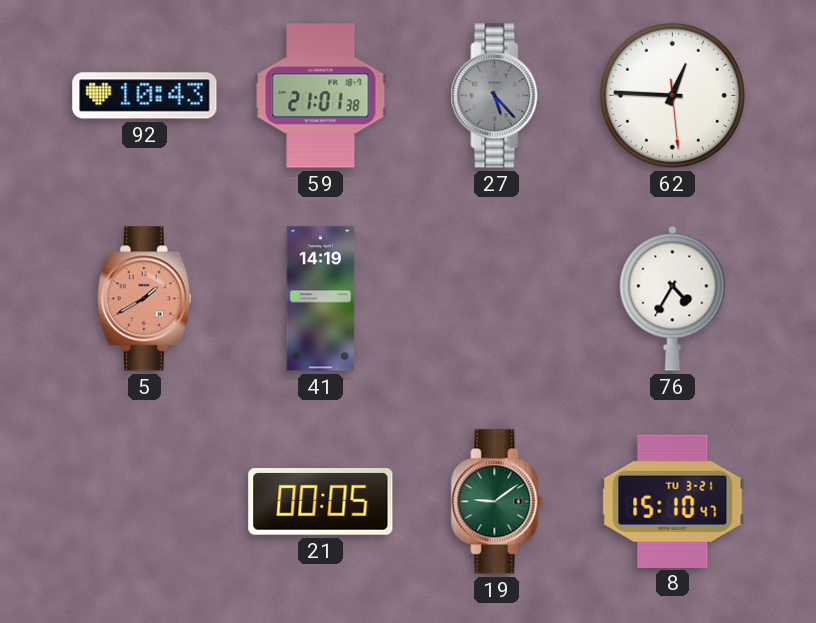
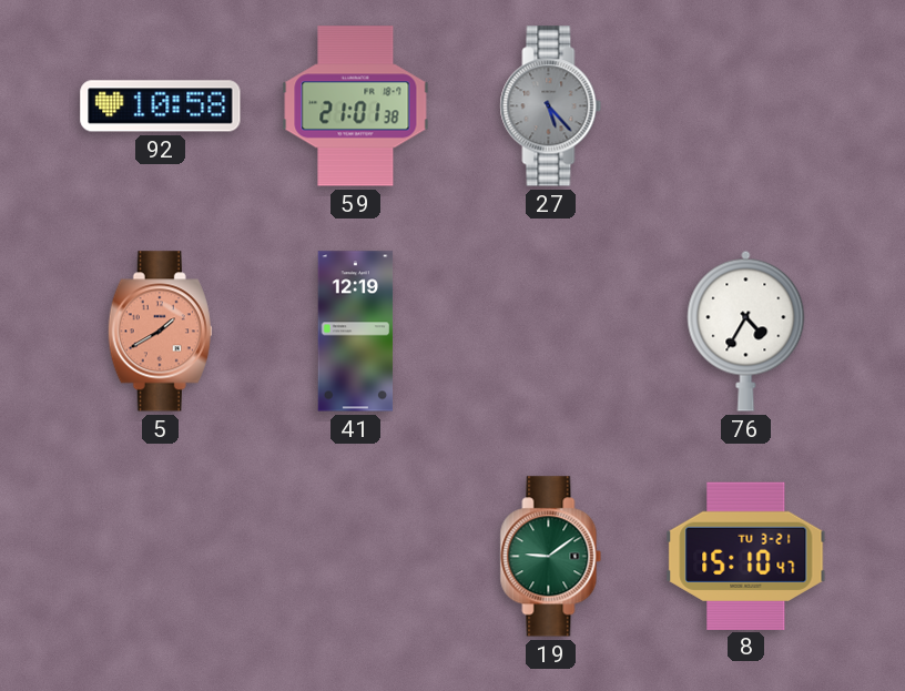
92: 10:43 -> 10:58 (161, 106)
62: 12:45 -> none (672, 95)
41: 14:19 -> 12:19 (356, 332)
21: 00:05 -> none (321, 502)
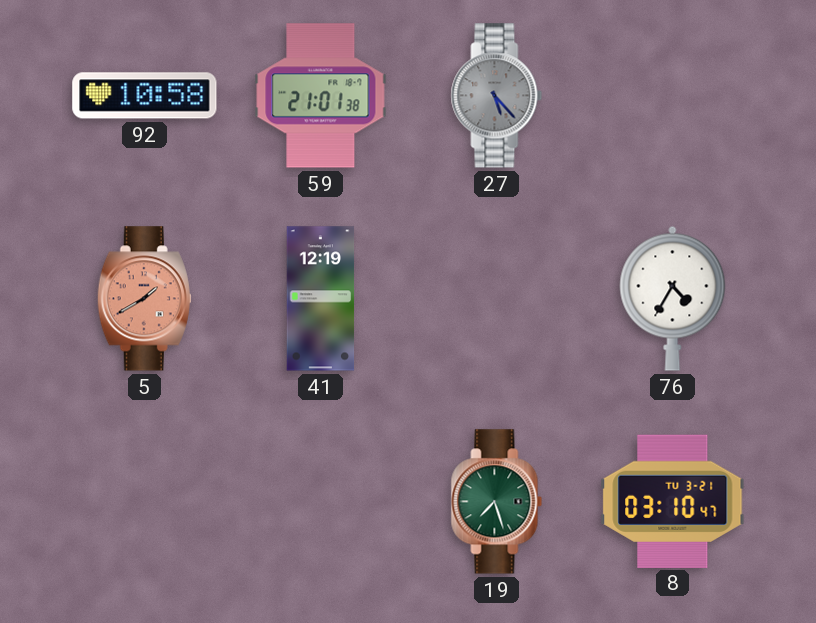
19: 9:09 -> 7:27 (497, 502)
8: 15:10 -> 03:10 (673, 501)
